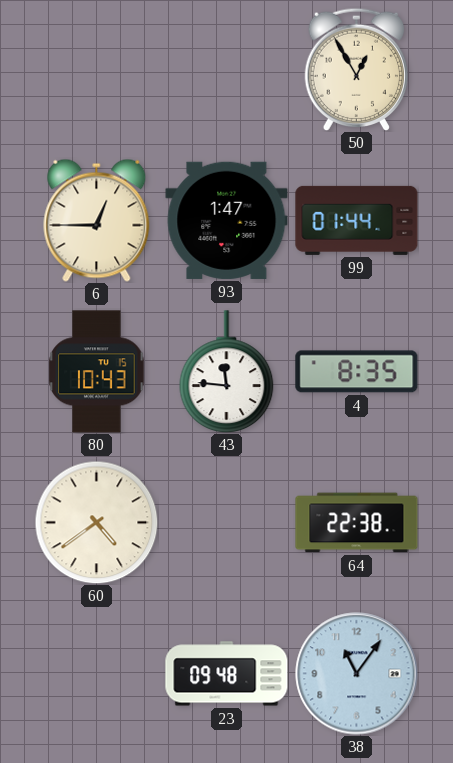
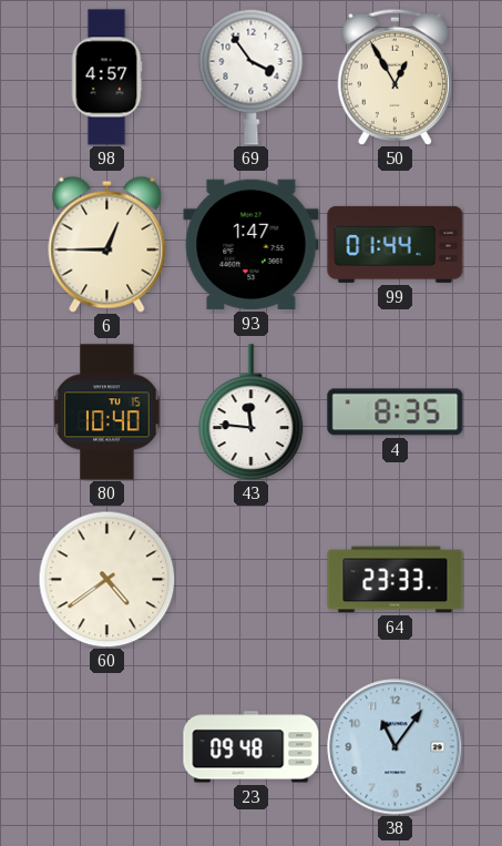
98: none -> 4:57 (106, 78)
69: none -> 3:54 (252, 77)
80: 10:43 -> 10:40 (107, 412)
64: 22:38 -> 23:33 (396, 580)
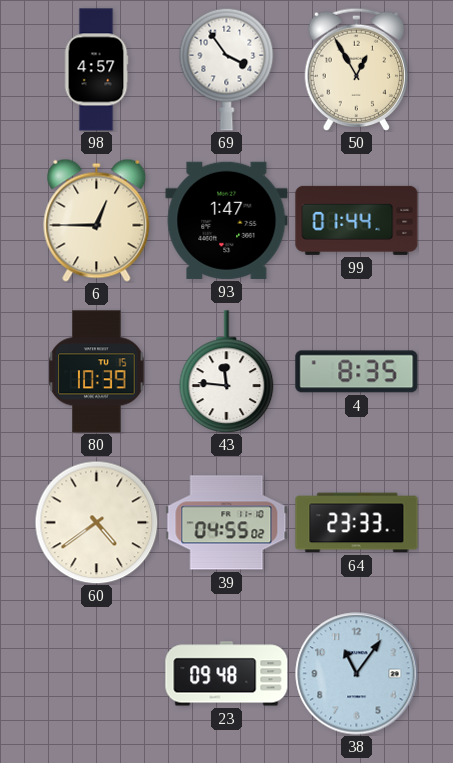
80: 10:40 -> 10:39 (97, 372)
39: none -> 04:55 (227, 523)
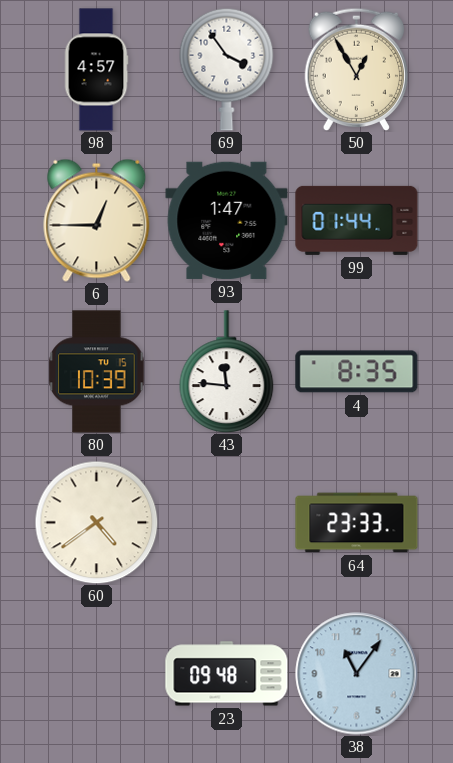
39: 04:55 -> none (227, 523)
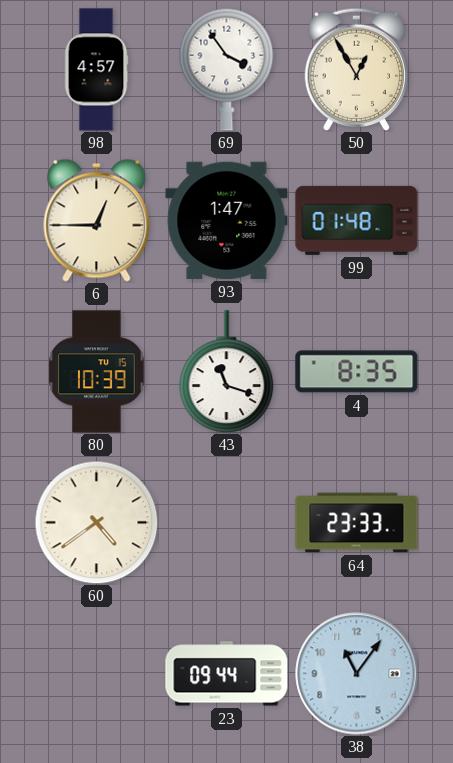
99: 01:44 -> 01:48 (357, 220)
43: 11:46 -> 11:18 (227, 372)
23: 09:48 -> 09:44 (227, 674)
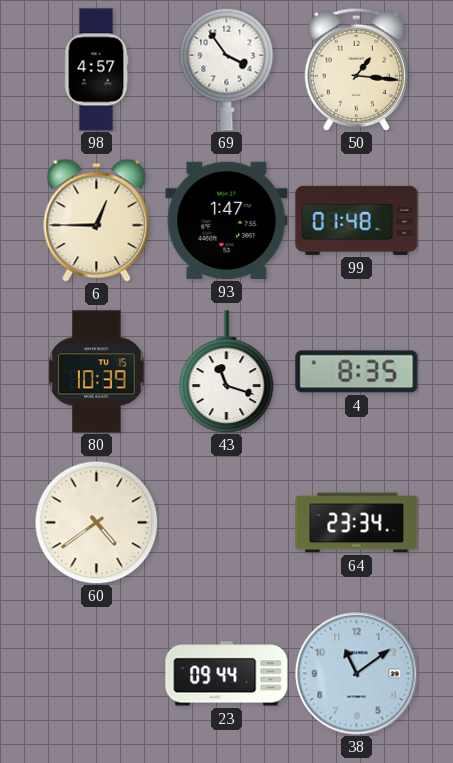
50: 12:55 -> 1:16 (356, 69)
64: 23:33 -> 23:34 (357, 523)
38: 11:06 -> 11:09 (357, 674)
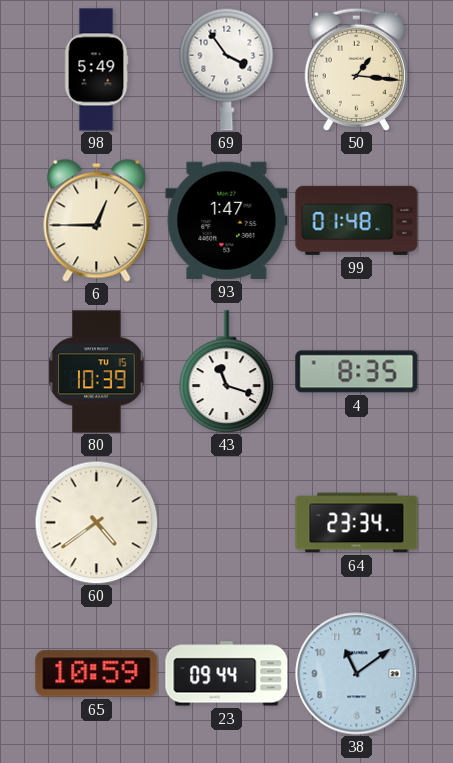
98: 4:57 -> 5:49 (96, 70)
65: none -> 10:59 (97, 674)
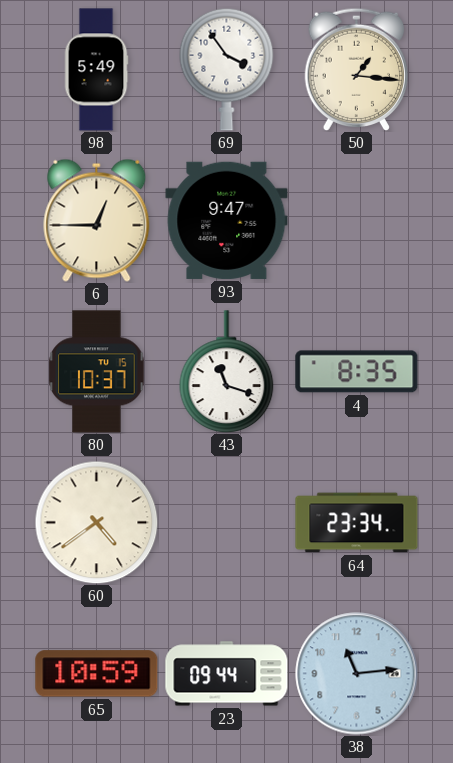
93: 1:47 -> 9:47 (227, 220)
99: 01:48 -> none (357, 220)
80: 10:39 -> 10:37 (97, 372)
38: 11:09 -> 11:14 (357, 674)
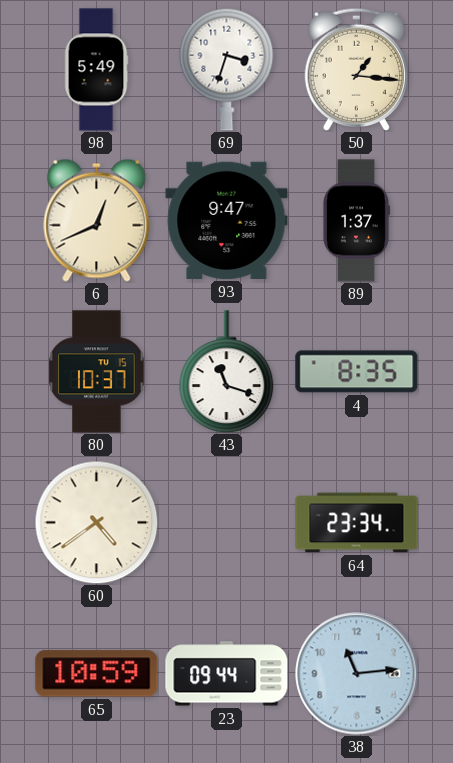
69: 3:54 -> 3:33 (227, 69)
6: 12:45 -> 12:41 (97, 220)
89: none -> 1:37 (356, 221)
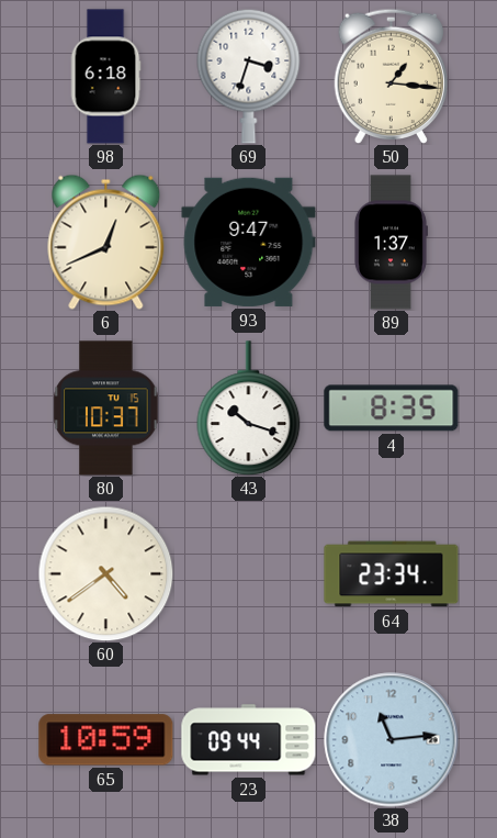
98: 5:49 -> 6:18 (105, 77)
43: 11:18 -> 10:18 (249, 409)
